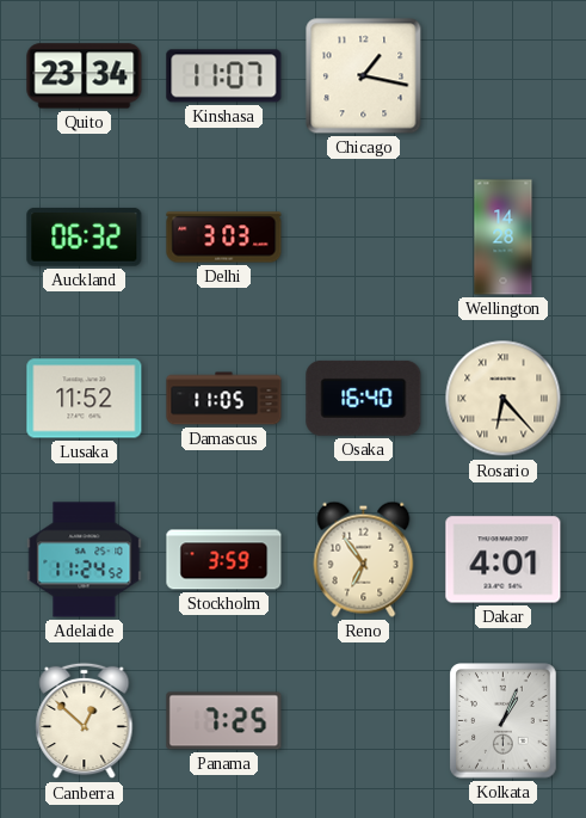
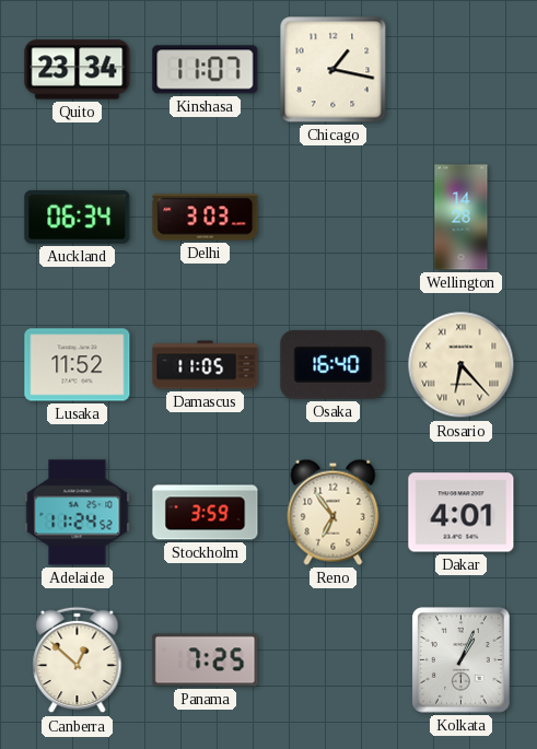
Auckland: 06:32 -> 06:34 (78, 216)
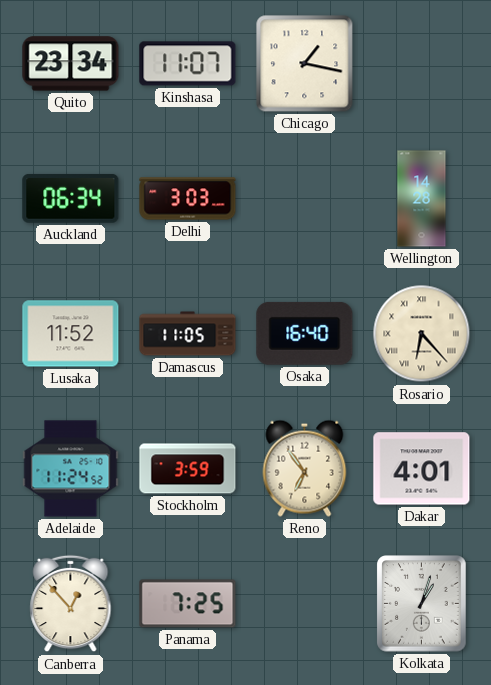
Canberra: 12:52 -> 12:53 (71, 604)
Kolkata: 1:04 -> 1:03 (422, 604)
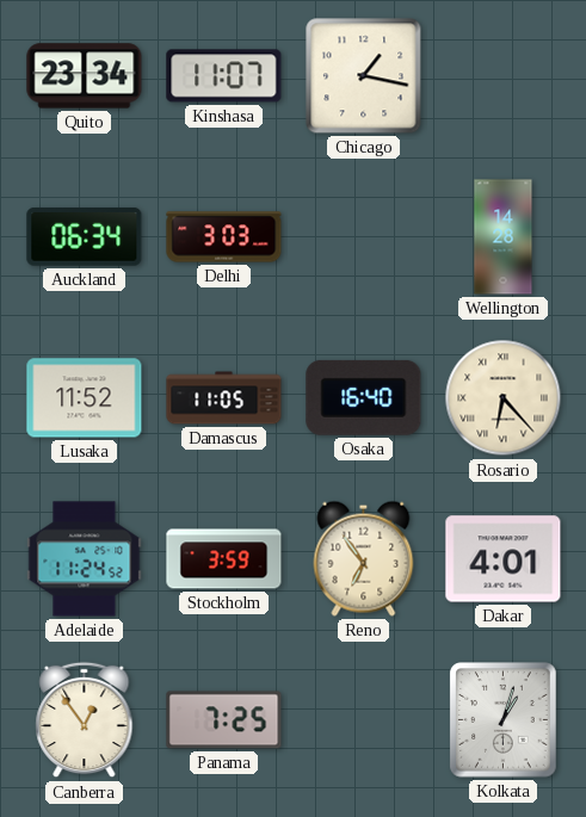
Canberra: 12:53 -> 12:54 (85, 720)
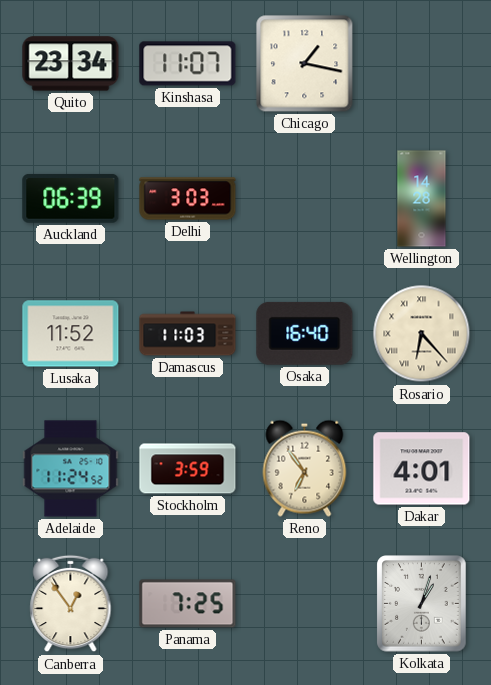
Auckland: 06:34 -> 06:39 (71, 198)
Damascus: 11:05 -> 11:03 (188, 334)
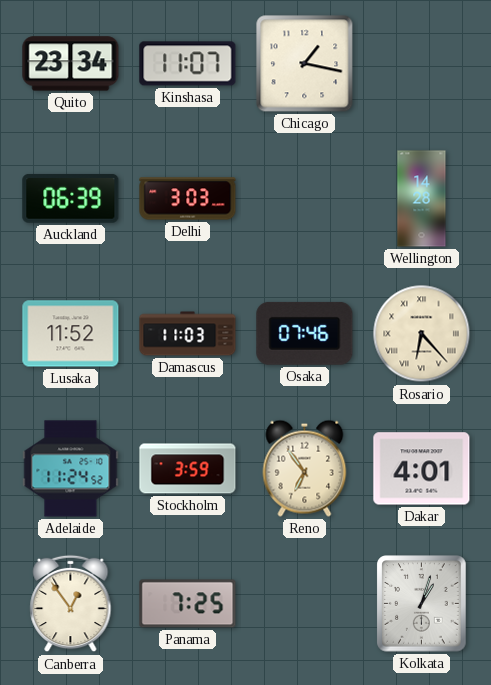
Osaka: 16:40 -> 07:46 (305, 333)
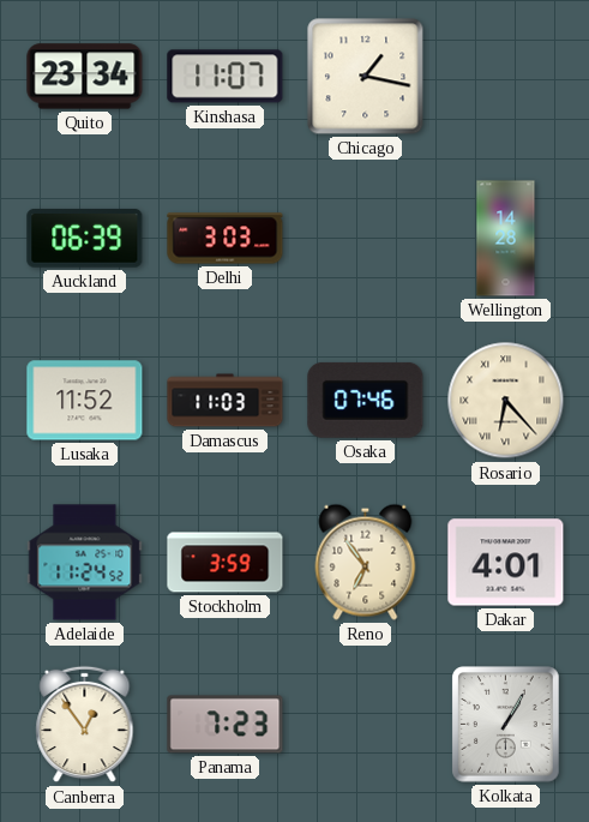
Panama: 7:25 -> 7:23 (226, 725)
Kolkata: 1:03 -> 1:05 (506, 725)
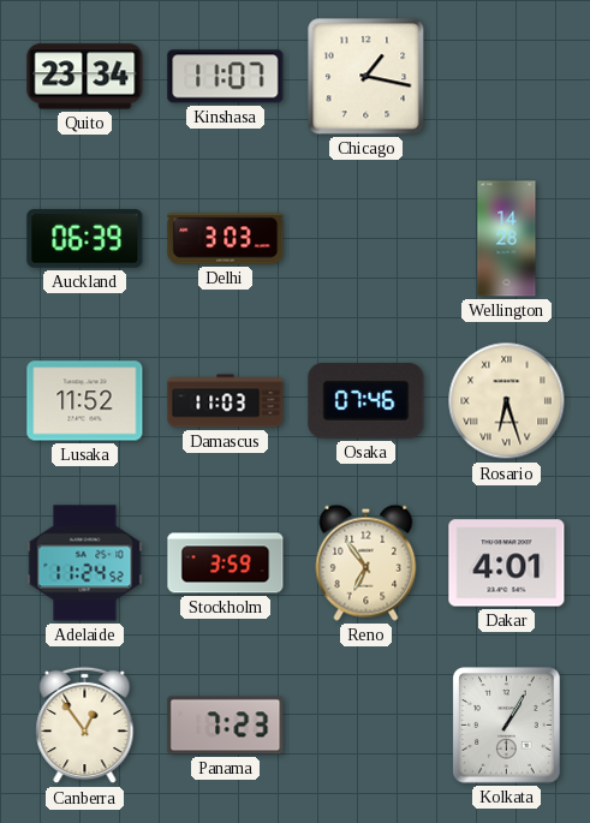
Rosario: 6:23 -> 6:27 (507, 401)
